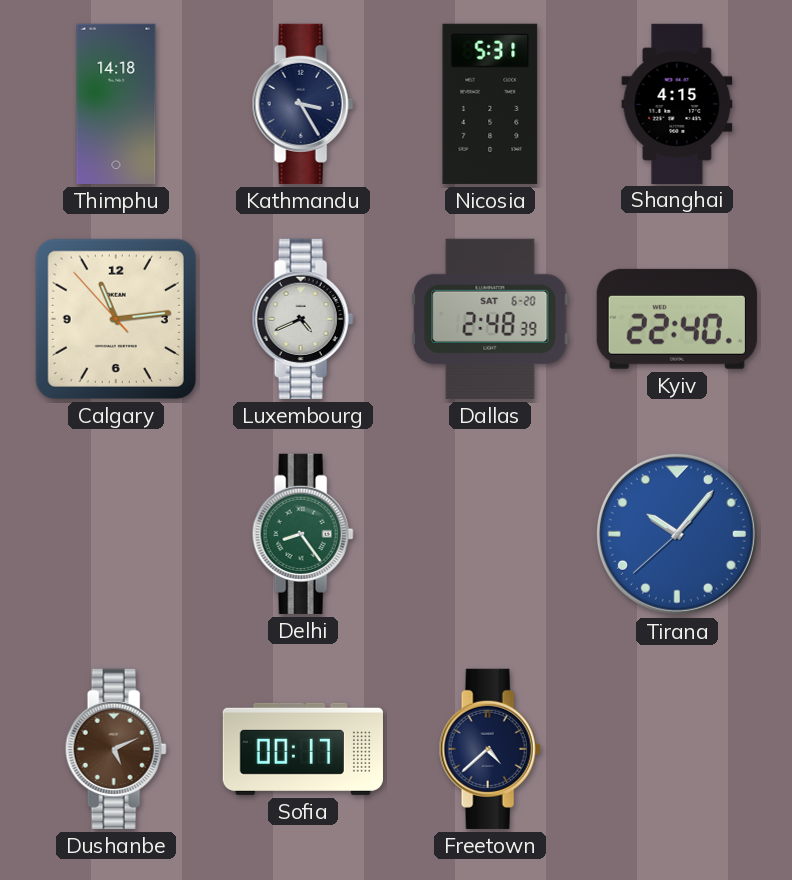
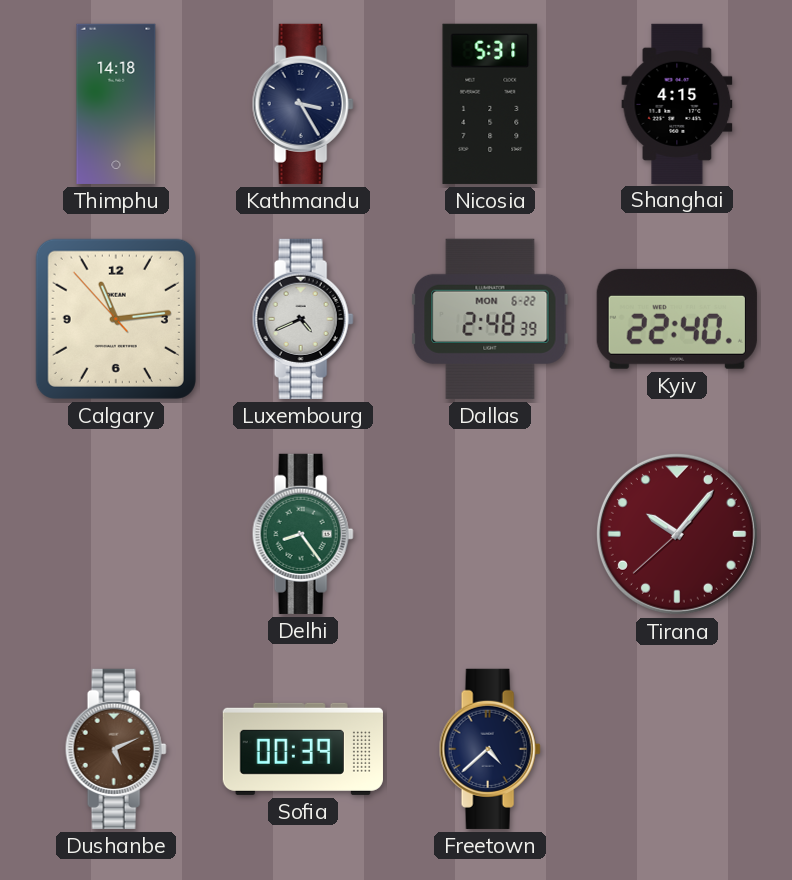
Dallas date: SAT 6-20 -> MON 6-22 (490, 319)
Tirana dial: blue -> burgundy (677, 534)
Sofia: 00:17 -> 00:39 (303, 749)
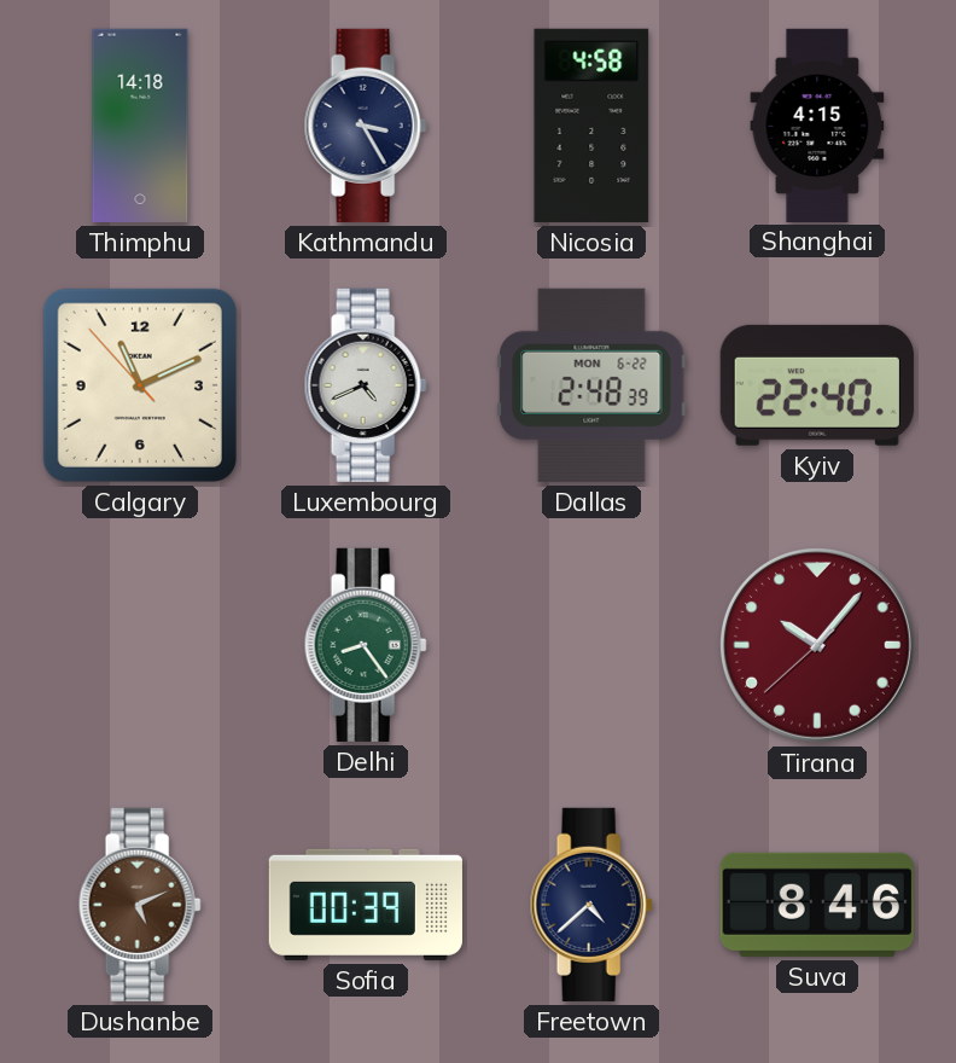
Nicosia: 5:31 -> 4:58 (591, 126)
Calgary: 11:13 -> 11:10 (140, 385)
Suva: none -> 8:46 (817, 905)
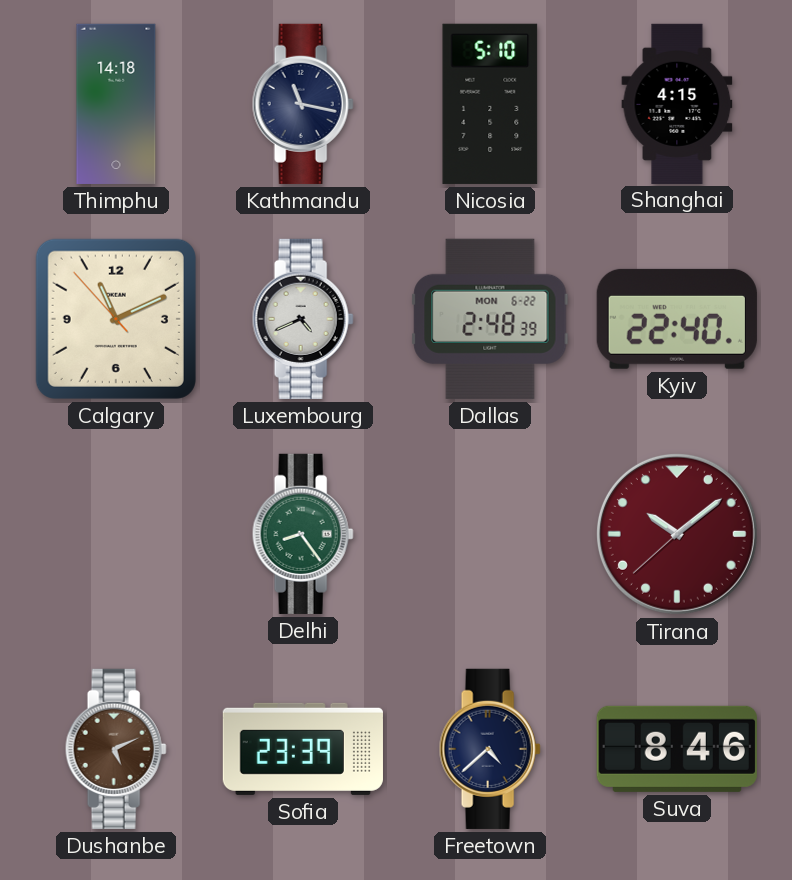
Kathmandu: 3:25 -> 11:17 (303, 104)
Nicosia: 4:58 -> 5:10 (490, 104)
Tirana: 10:06 -> 10:08 (677, 534)
Sofia: 00:39 -> 23:39 (303, 749)
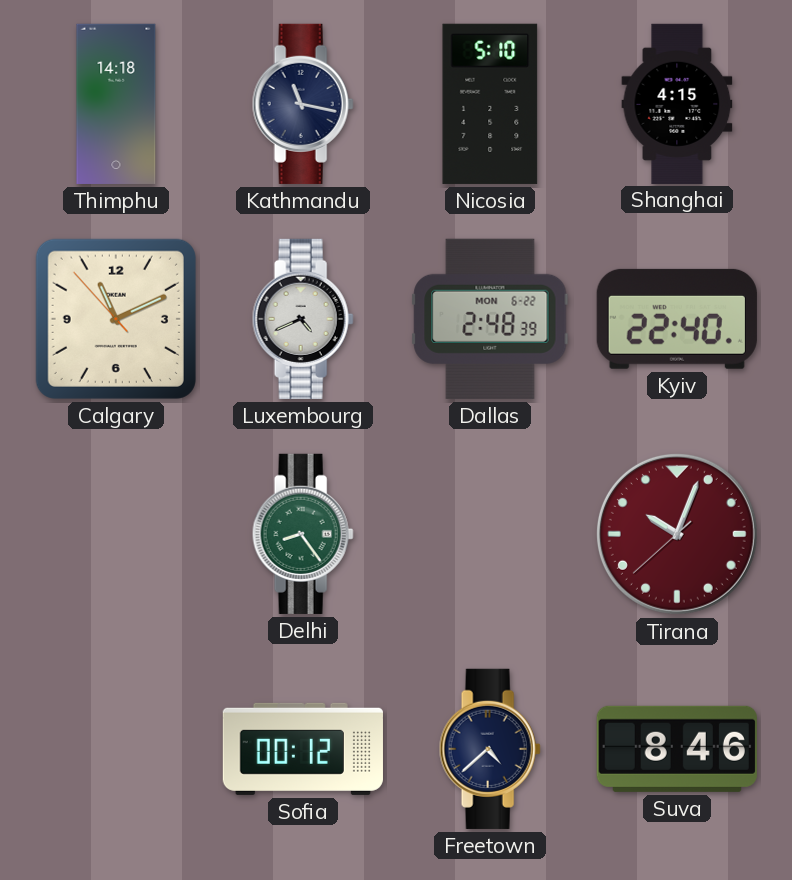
Tirana: 10:08 -> 10:03 (677, 534)
Dushanbe: 5:11 -> none (116, 749)
Sofia: 23:39 -> 00:12 (303, 749)
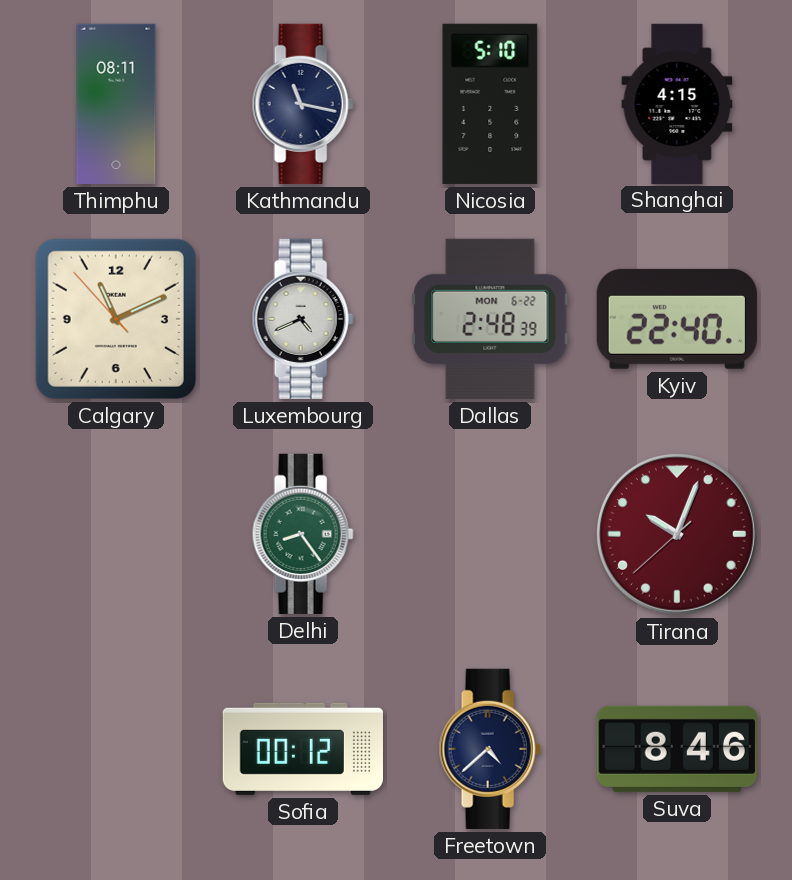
Thimphu: 14:18 -> 08:11 (116, 104)
